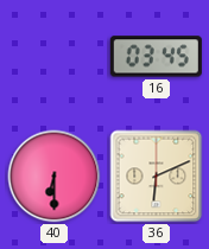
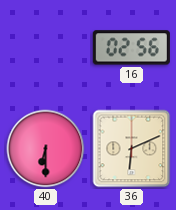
16: 03:45 -> 02:56 (131, 48)
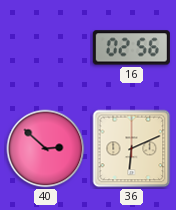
40: 6:30 -> 2:52 (46, 149)
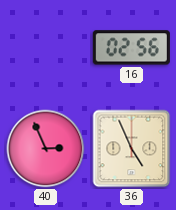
40: 2:52 -> 2:56 (46, 149)
36: 6:11 -> 4:56 (132, 149)
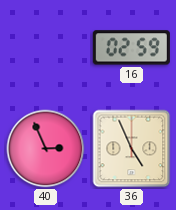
16: 02:56 -> 02:59 (131, 48)
